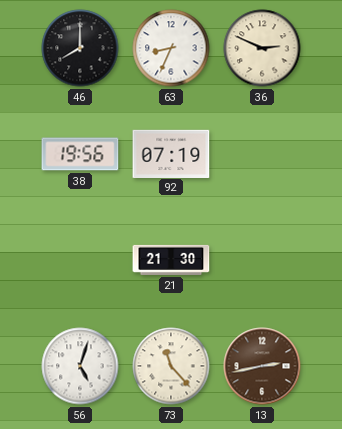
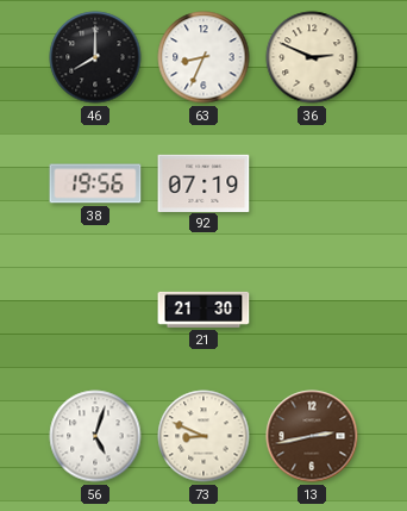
73: 11:23 -> 8:49 (203, 436)
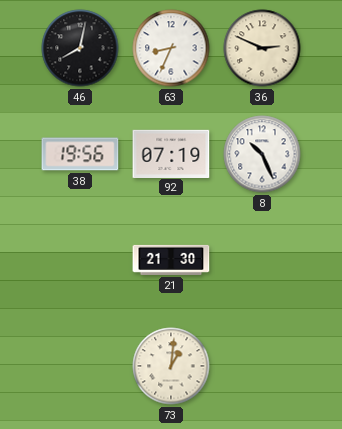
46: 8:00 -> 8:02 (80, 48)
8: none -> 10:26 (262, 154)
56: 5:03 -> none (95, 436)
73: 8:49 -> 1:01 (171, 366)
13: 2:43 -> none (312, 436)
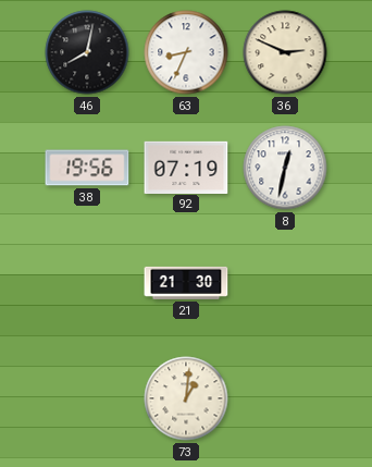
8: 10:26 -> 12:32 (285, 168)
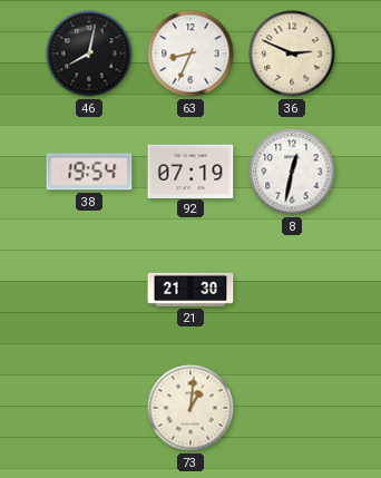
38: 19:56 -> 19:54 (89, 172)
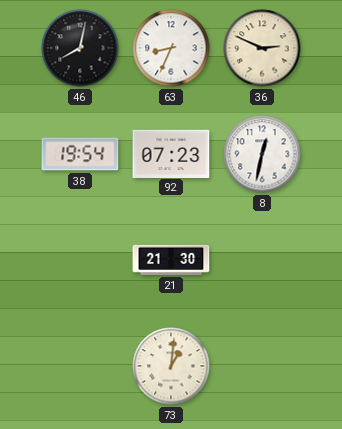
92: 07:19 -> 07:23 (171, 153)
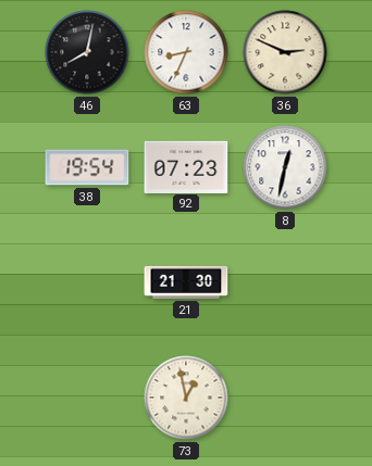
73: 1:01 -> 12:58 (186, 398)
